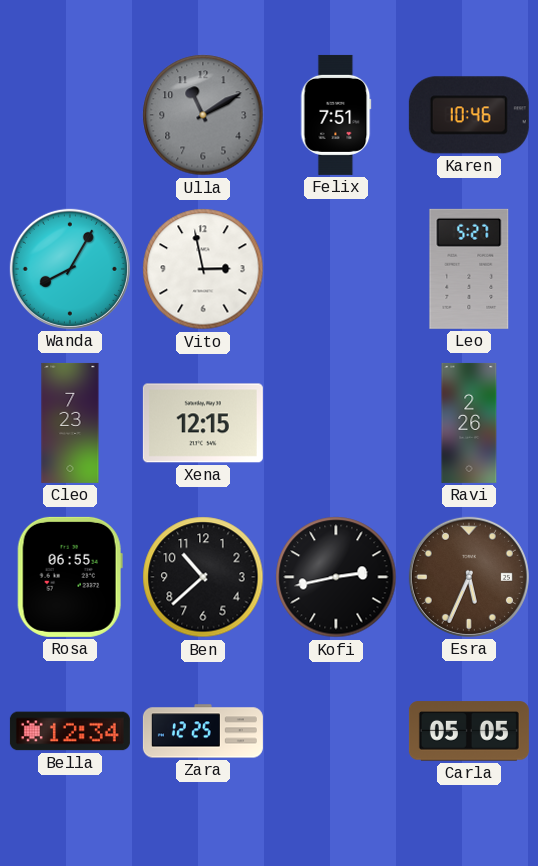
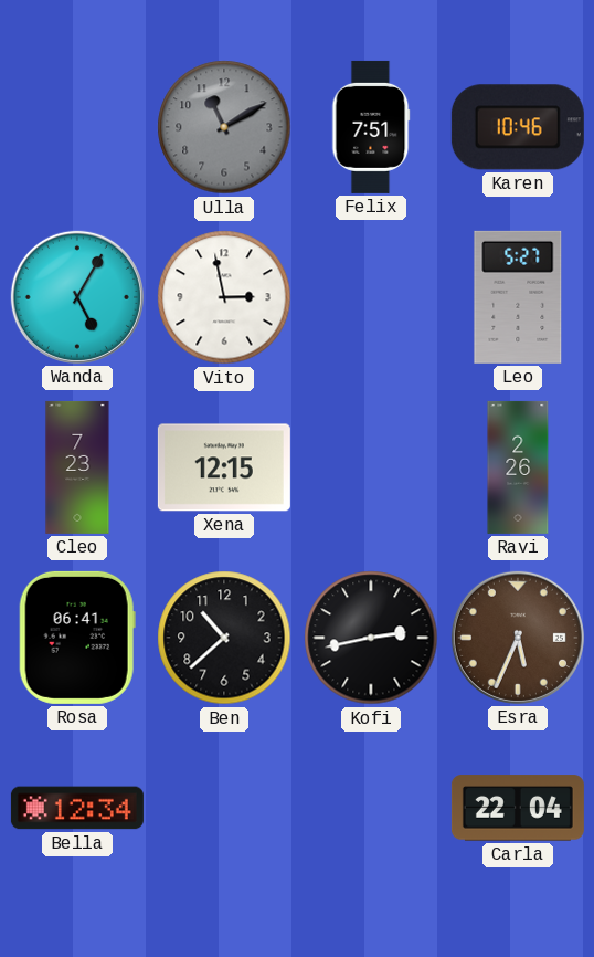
Wanda: 8:05 -> 5:05 (77, 297)
Rosa: 06:55 -> 06:41 (77, 638)
Zara: 12:25 -> none (203, 731)
Carla: 05:05 -> 22:04 (518, 808)
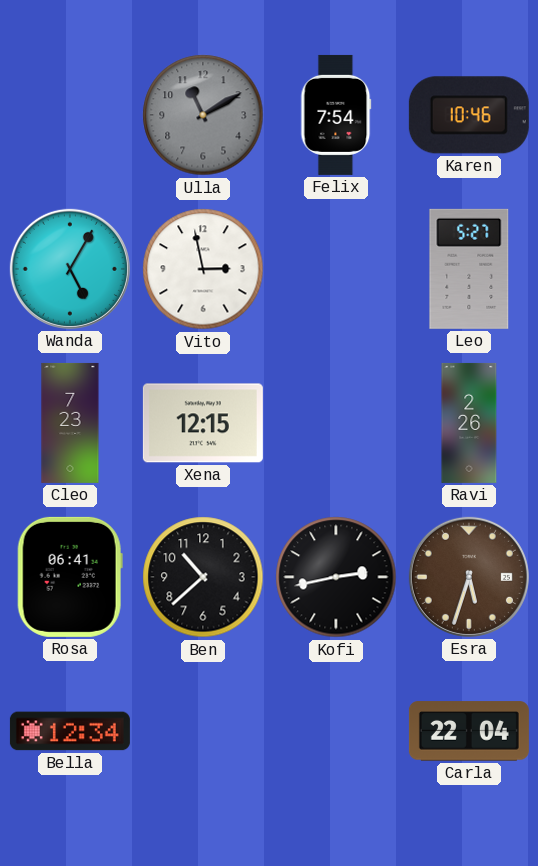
Felix: 7:51 -> 7:54 (336, 115)
Esra: 5:34 -> 5:33 (469, 577)
